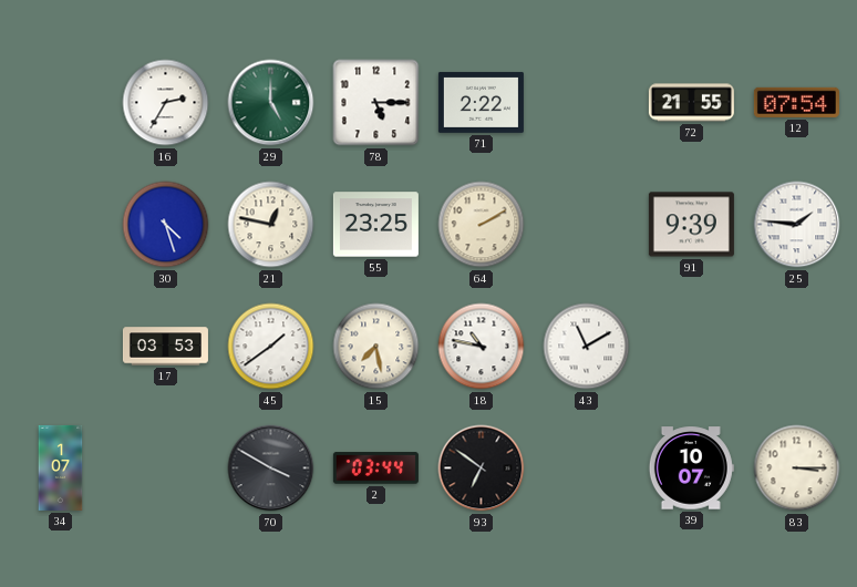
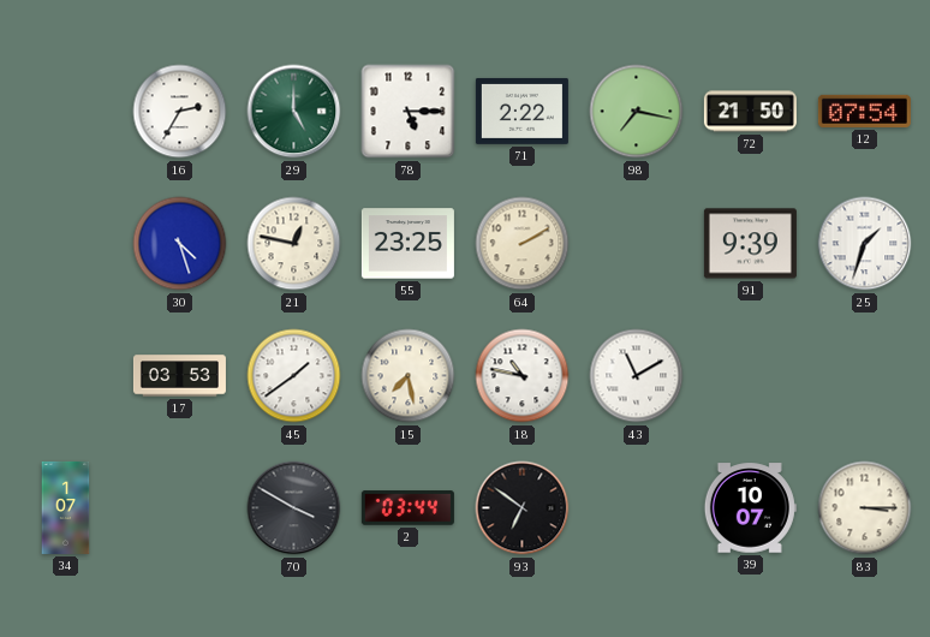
98: none -> 7:17 (637, 112)
72: 21:55 -> 21:50 (750, 112)
25: 1:46 -> 1:33 (865, 244)
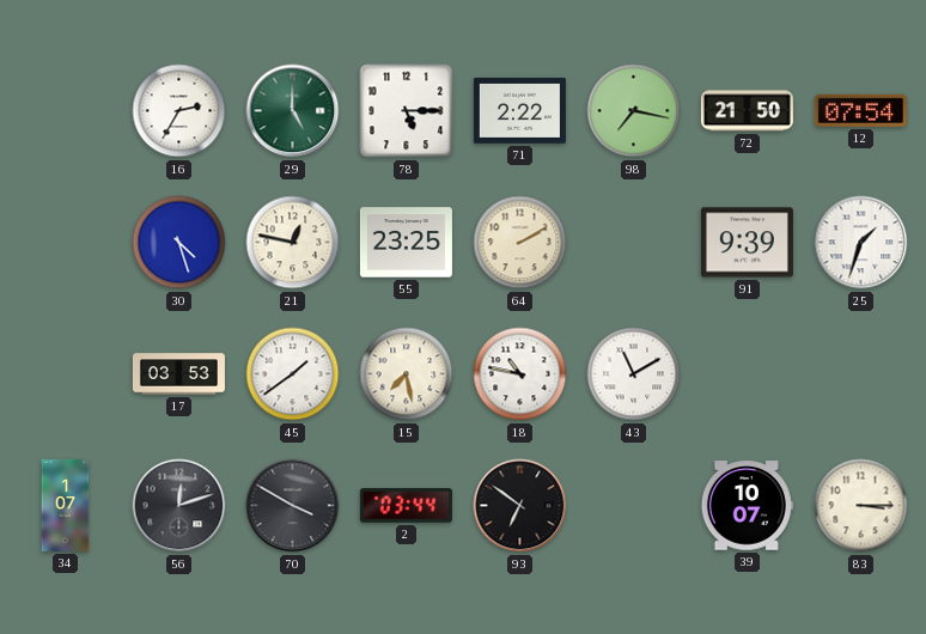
56: none -> 12:12 (179, 506)
